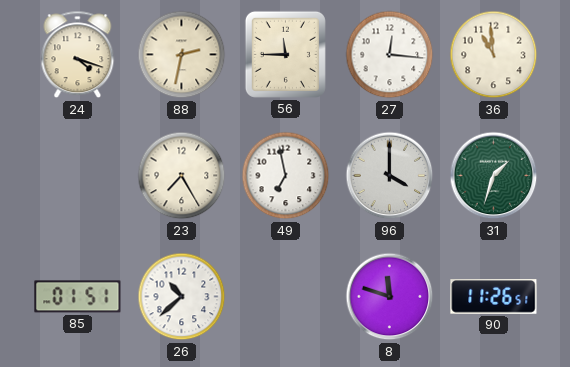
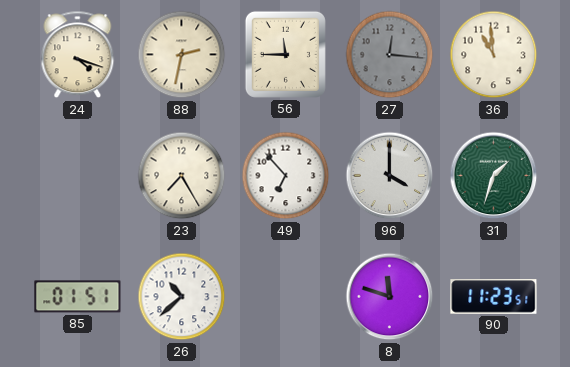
27 dial: white -> grey (390, 55)
49: 6:58 -> 6:53 (286, 176)
90: 11:26 -> 11:23 (494, 297)
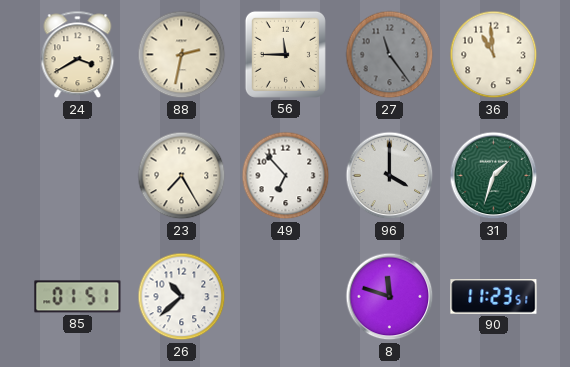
24: 4:18 -> 3:40 (78, 55)
27: 12:16 -> 11:24 (390, 55)
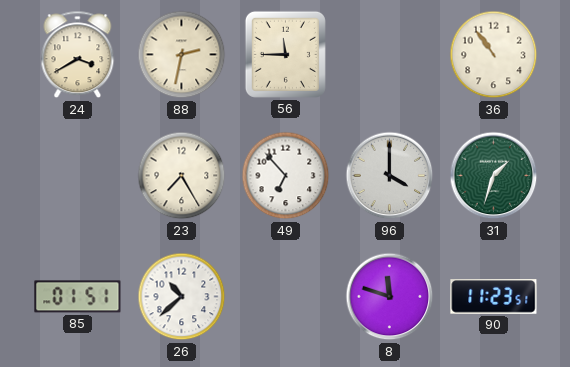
27: 11:24 -> none (390, 55)
36: 10:59 -> 10:54 (494, 55)
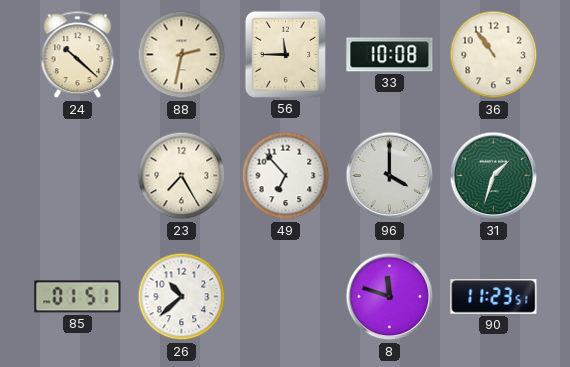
24: 3:40 -> 10:22 (78, 55)
33: none -> 10:08 (390, 55)
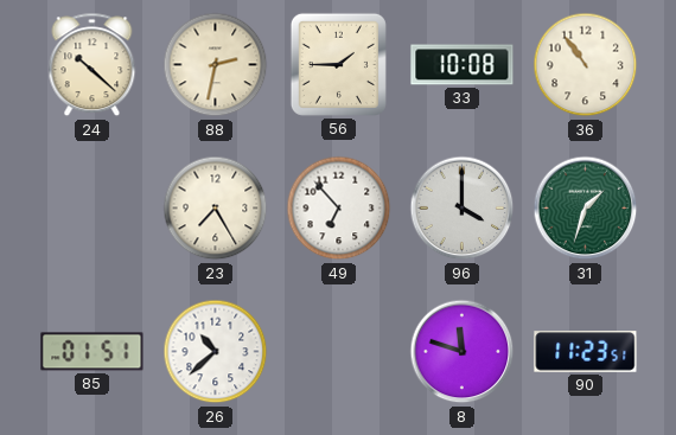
56: 11:45 -> 1:45 (338, 64)
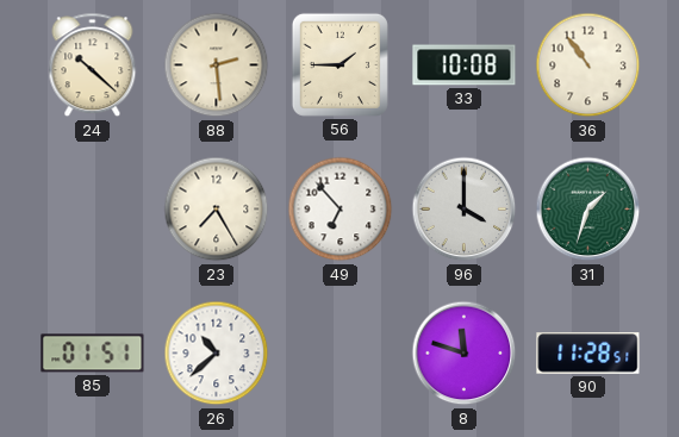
88: 2:32 -> 2:29 (217, 65)
90: 11:23 -> 11:28 (588, 354)
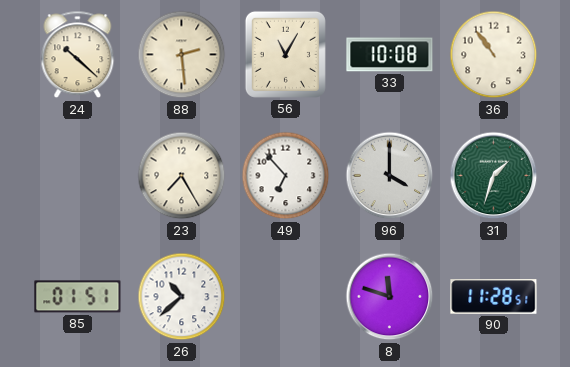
56: 1:45 -> 11:05 (285, 54)
